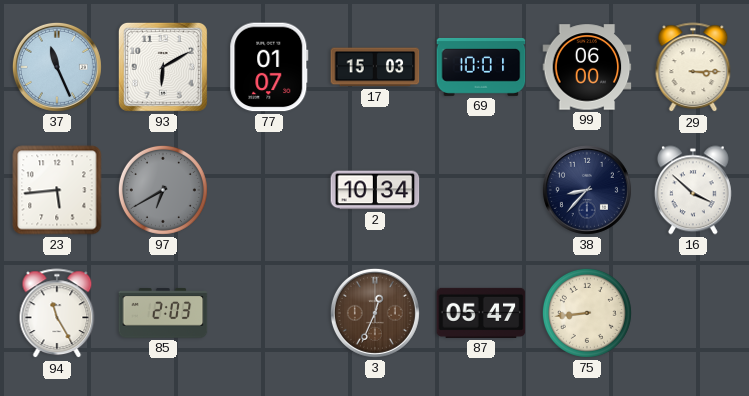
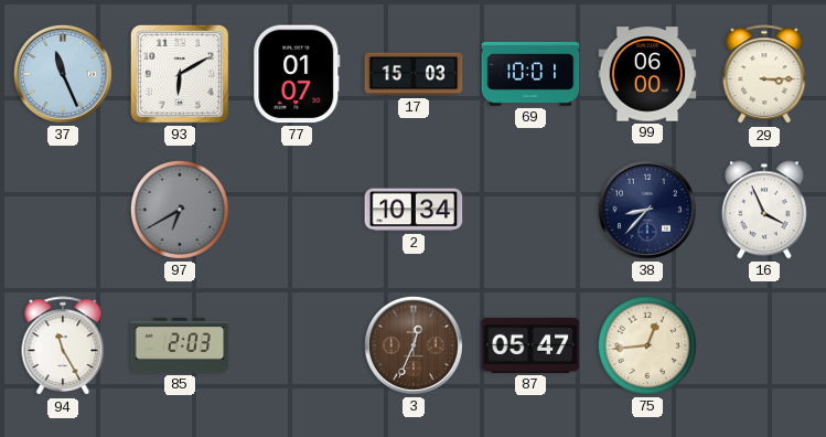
23: 5:44 -> none (57, 190)
16: 3:52 -> 3:56 (764, 210)
75: 8:44 -> 12:44 (647, 345)
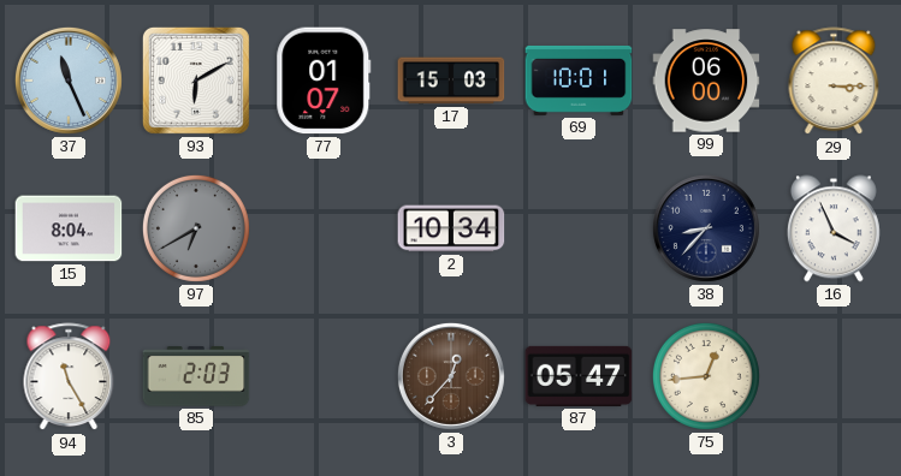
15: none -> 8:04 (69, 228)
3: 12:34 -> 12:37 (451, 376)
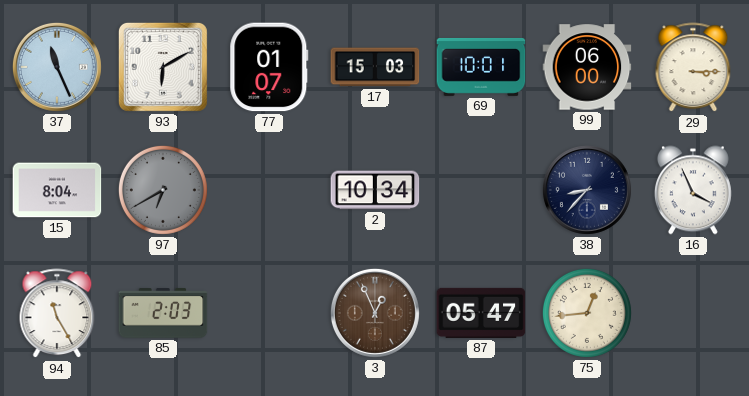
3: 12:37 -> 12:56 (375, 313)
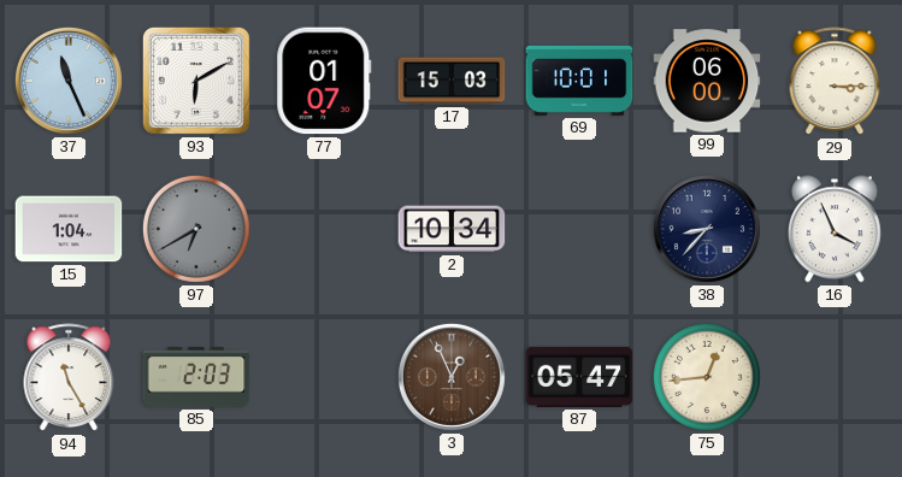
15: 8:04 -> 1:04 (69, 229)
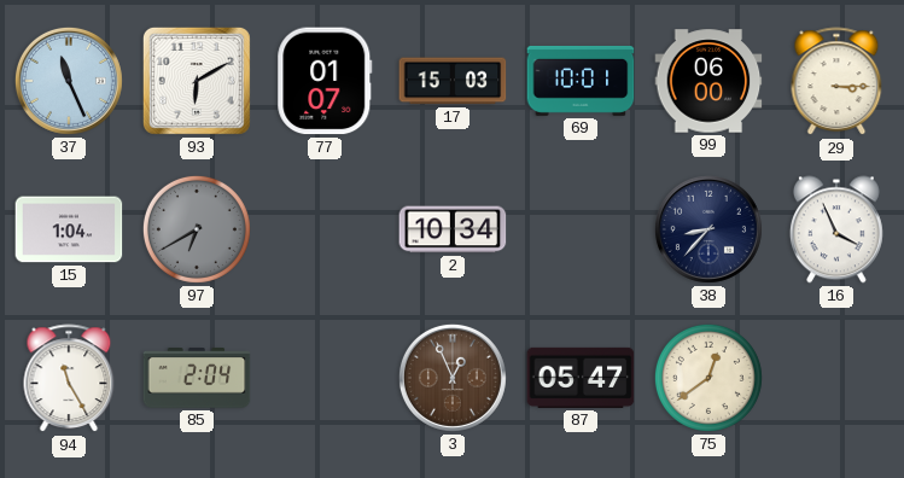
85: 2:03 -> 2:04 (197, 378)
75: 12:44 -> 12:39 (708, 378)
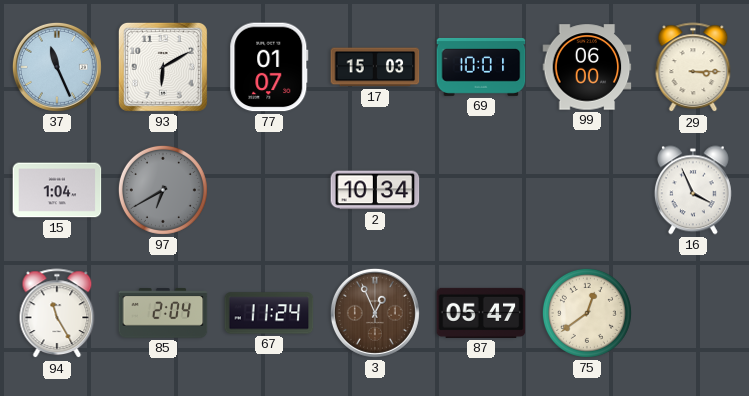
38: 8:37 -> none (708, 229)
67: none -> 11:24 (269, 313)
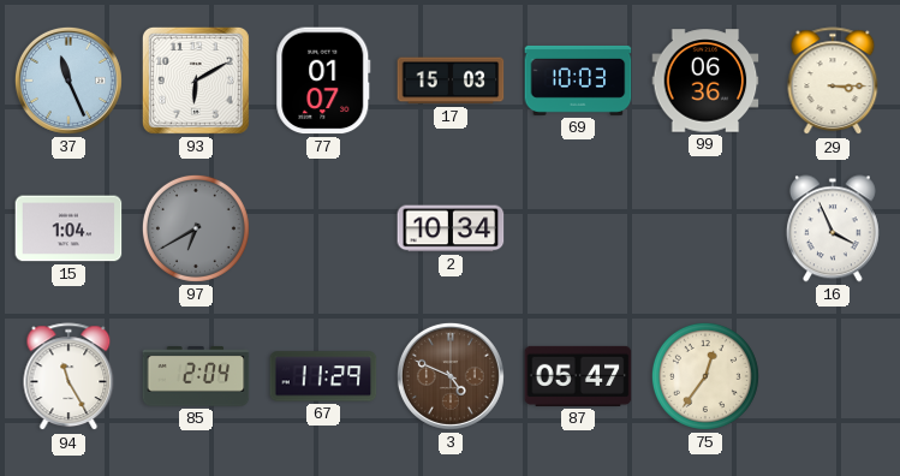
69: 10:01 -> 10:03 (578, 81)
99: 06:00 -> 06:36 (705, 81)
67: 11:24 -> 11:29 (323, 376)
3: 12:56 -> 4:49 (451, 376)
75: 12:39 -> 12:36 (705, 376)
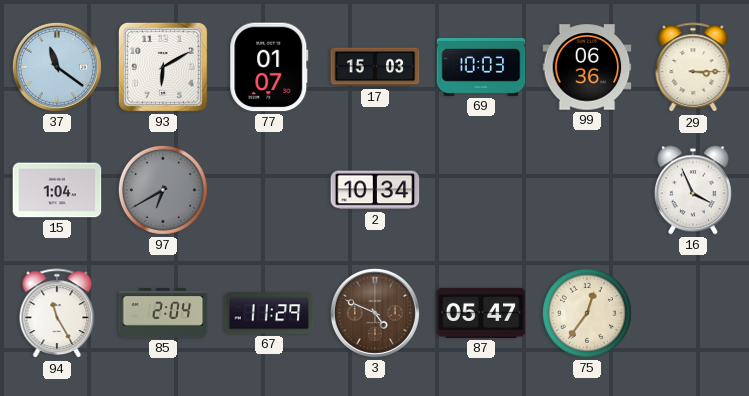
37: 11:26 -> 11:21 (57, 67)
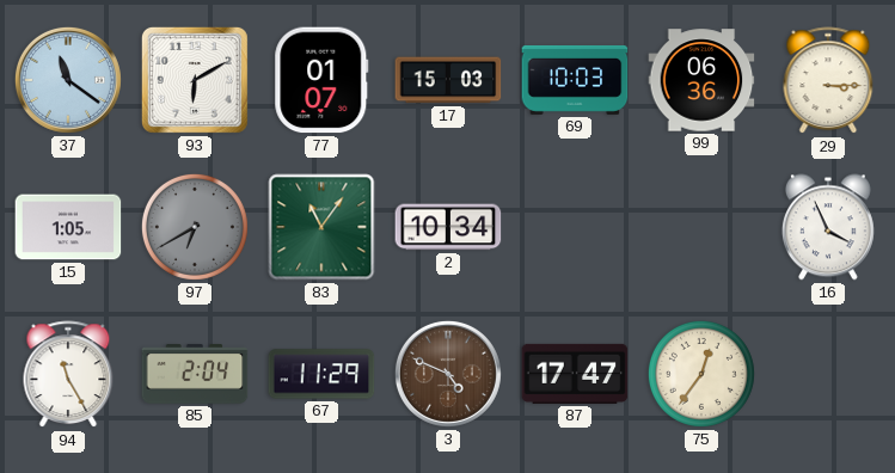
15: 1:04 -> 1:05 (68, 227)
83: none -> 11:06 (321, 227)
87: 05:47 -> 17:47 (575, 374)
